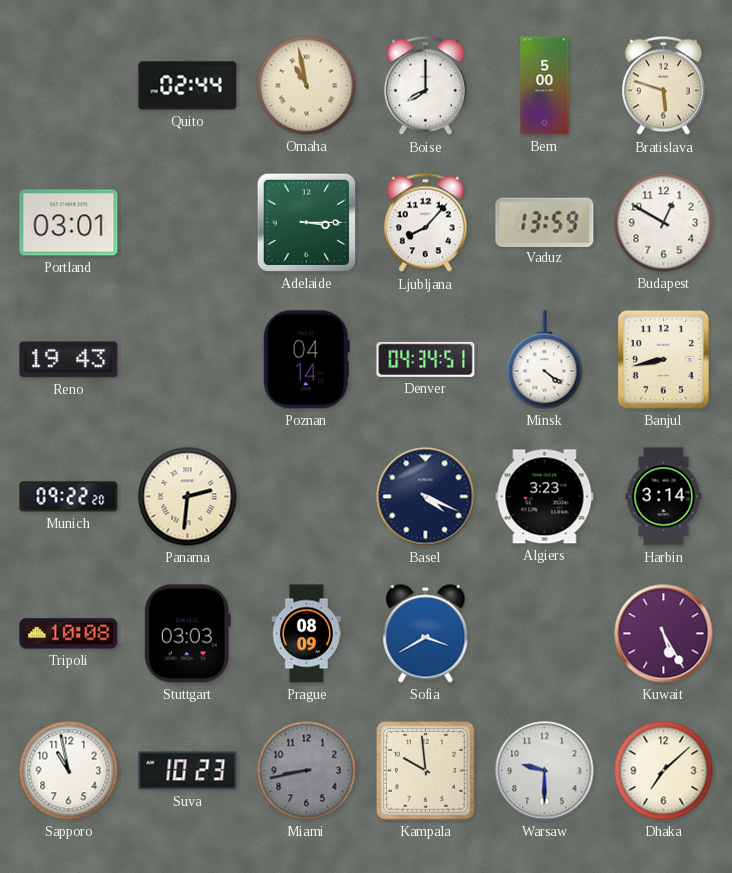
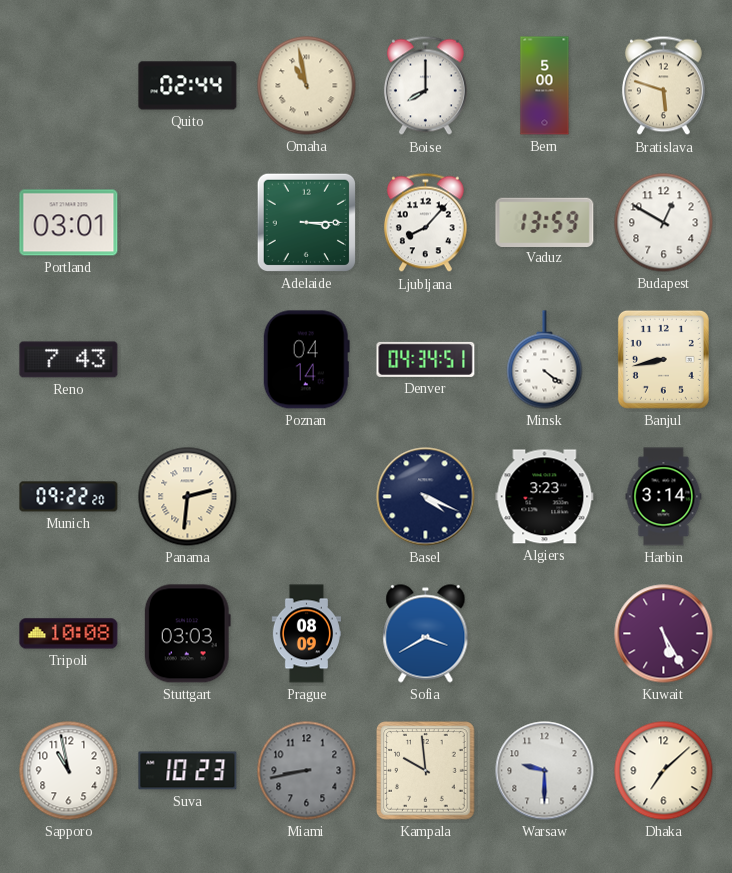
Reno: 19:43 -> 7:43 (69, 360)
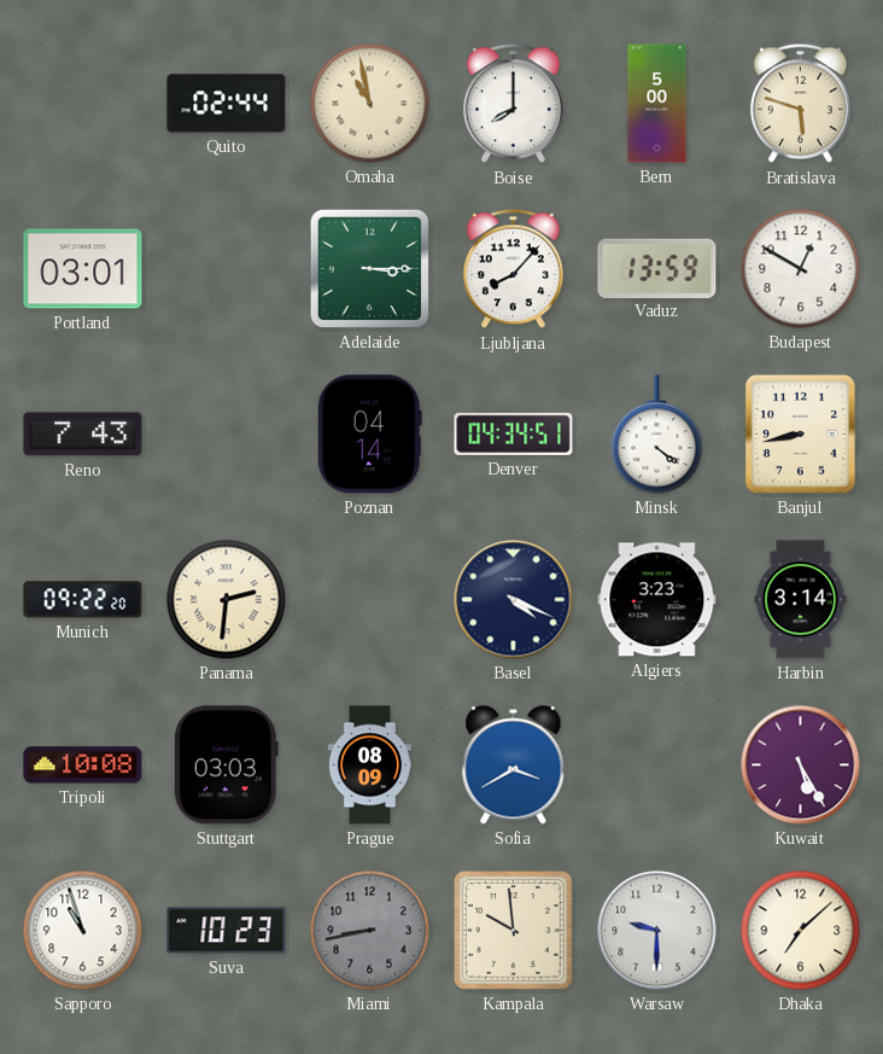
Sapporo: 10:58 -> 10:57 (83, 931)
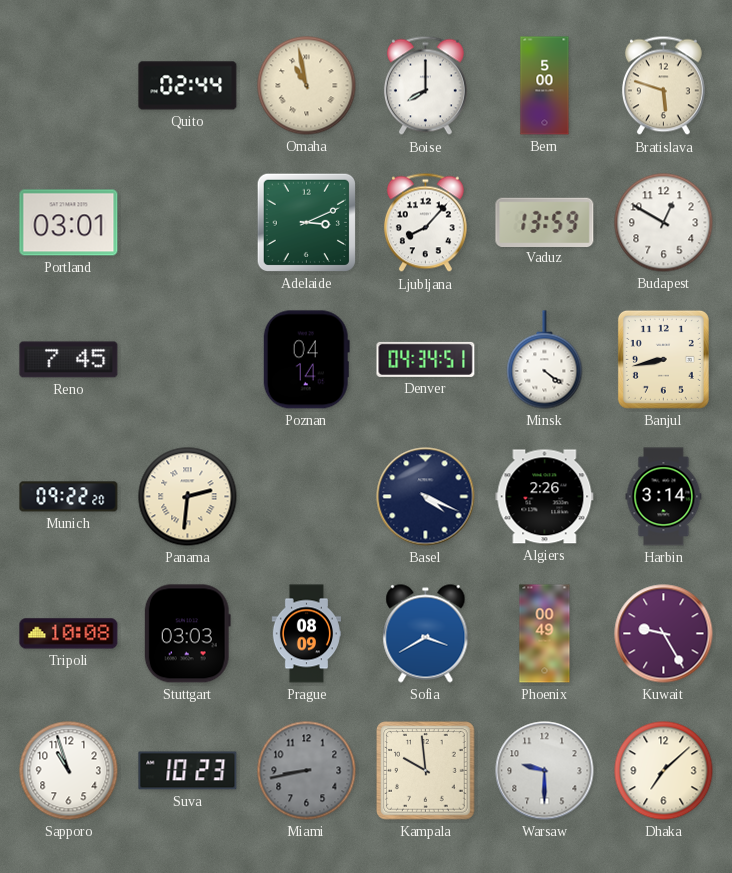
Adelaide: 3:15 -> 3:11 (306, 222)
Reno: 7:43 -> 7:45 (69, 360)
Algiers: 3:23 -> 2:26 (545, 497)
Phoenix: none -> 00:49 (545, 634)
Kuwait: 5:25 -> 9:25 (664, 634)
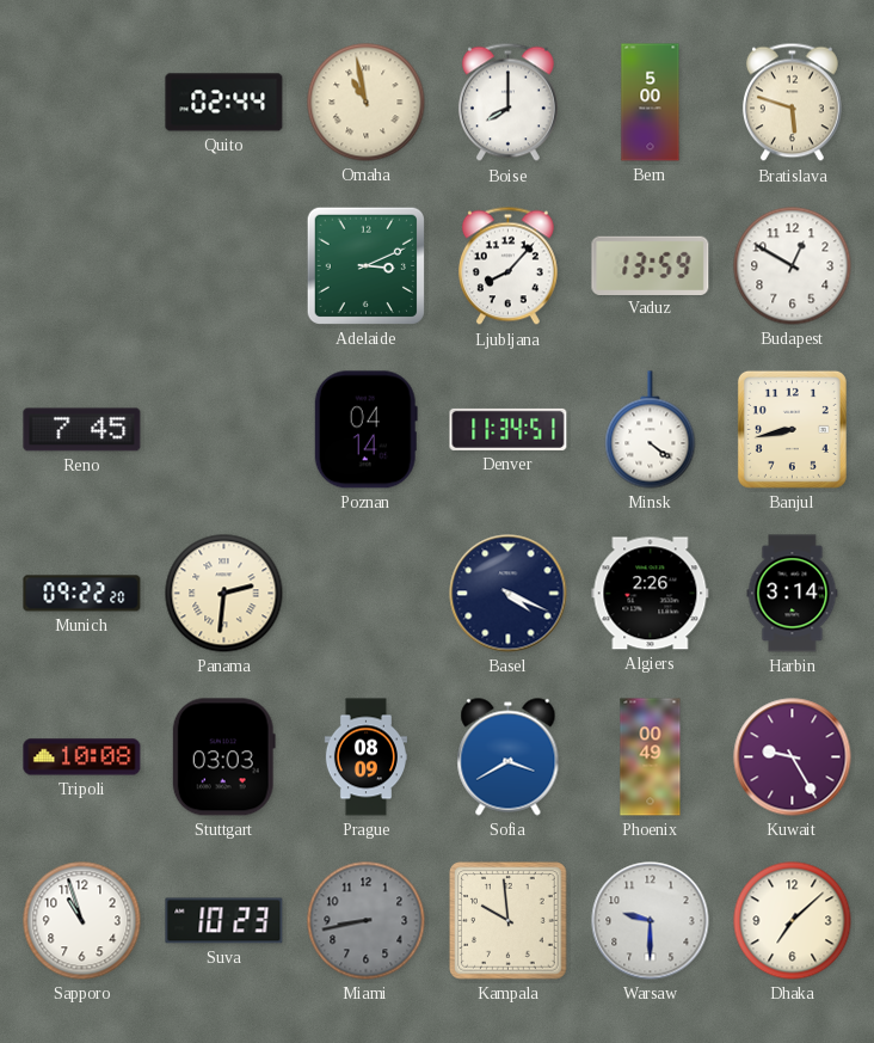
Portland: 03:01 -> none (69, 223)
Denver: 04:34 -> 11:34 (509, 429)
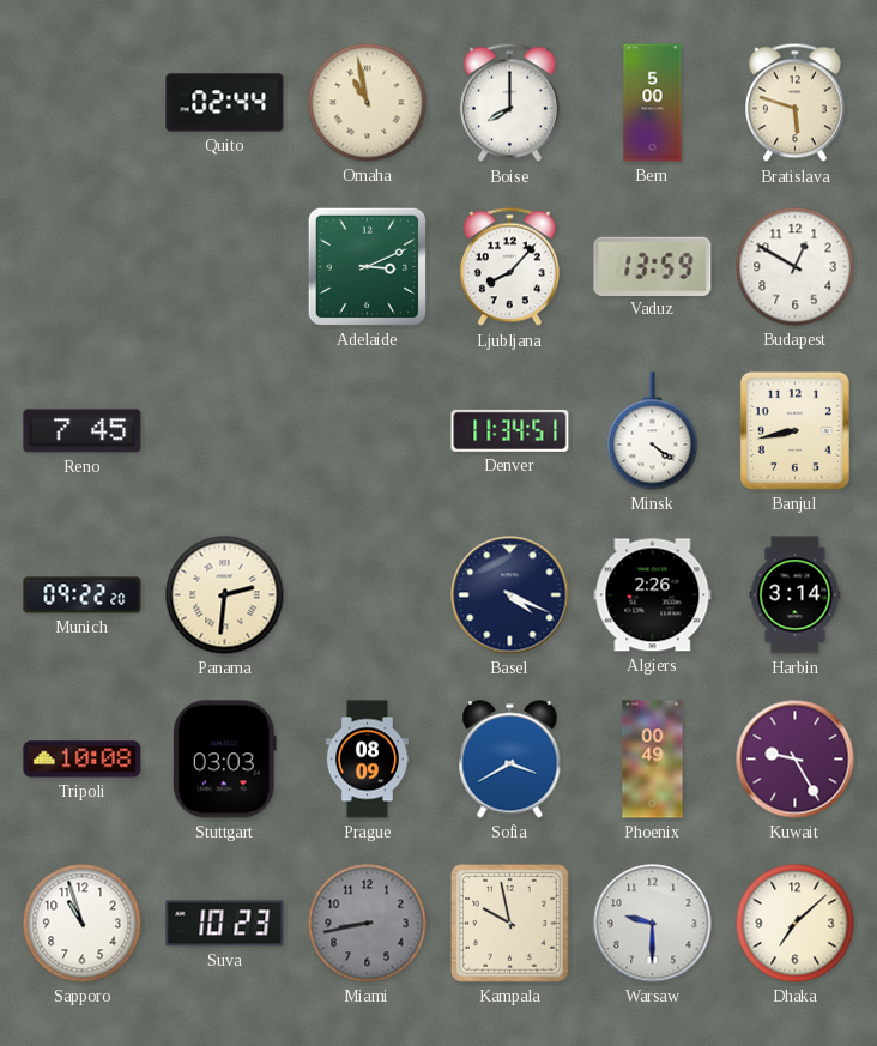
Poznan: 04:14 -> none (365, 430)
Kampala: 9:59 -> 9:58 (510, 924)
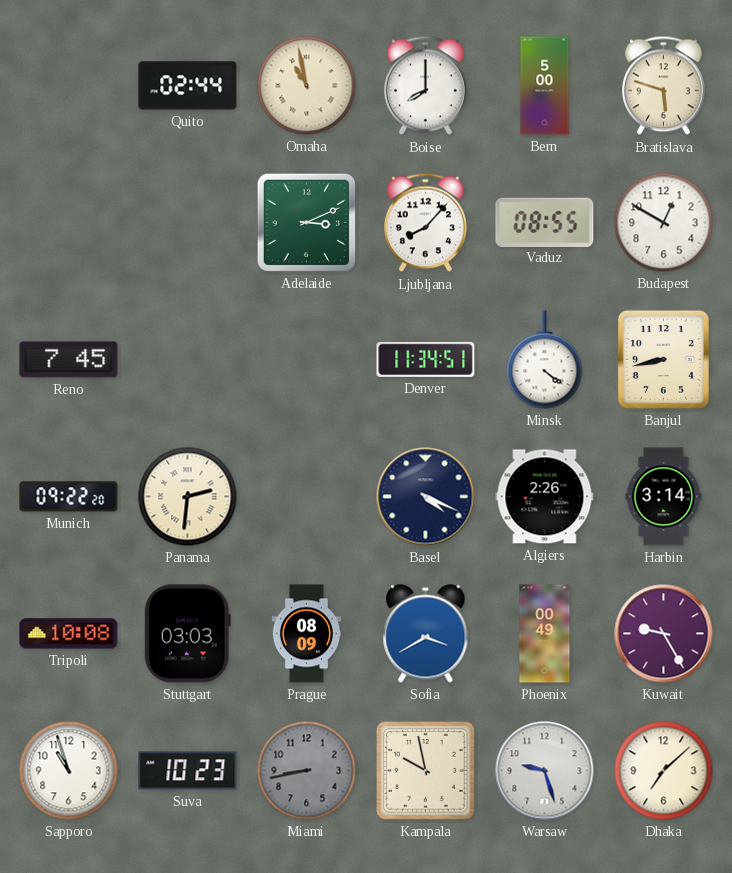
Vaduz: 13:59 -> 08:55 (545, 222)
Warsaw: 9:30 -> 9:27 (545, 771)
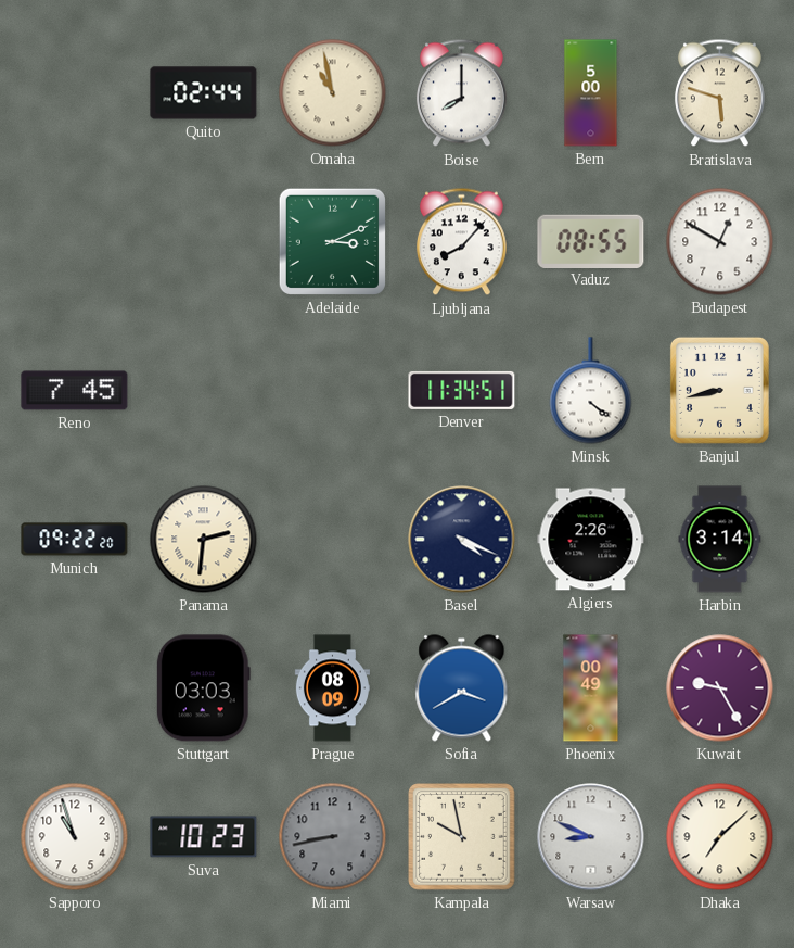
Tripoli: 10:08 -> none (69, 634)
Warsaw: 9:27 -> 8:49 (591, 837)
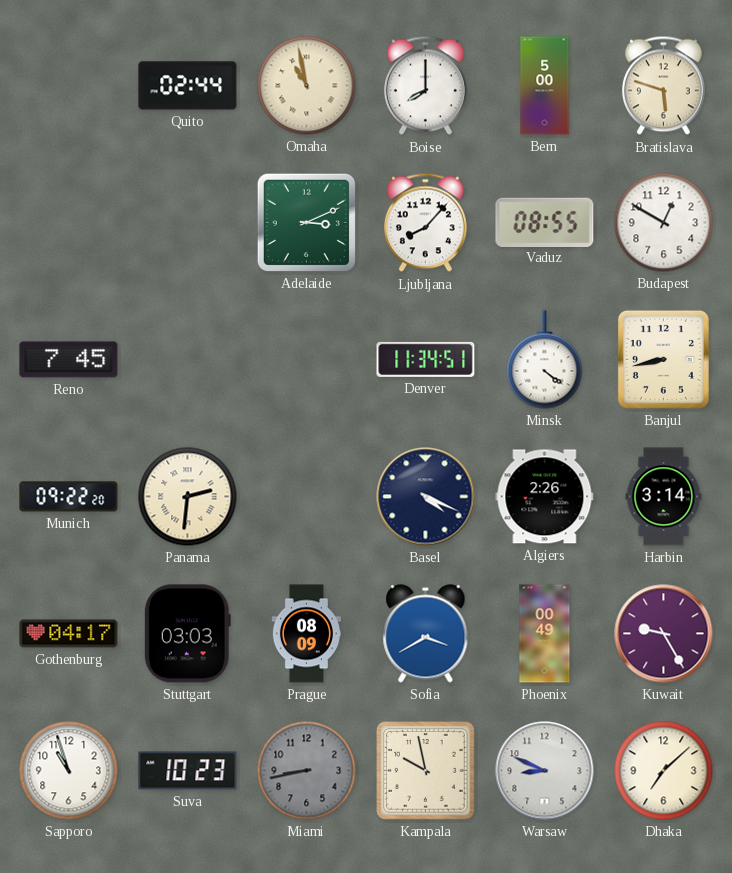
Gothenburg: none -> 04:17 (69, 634)
